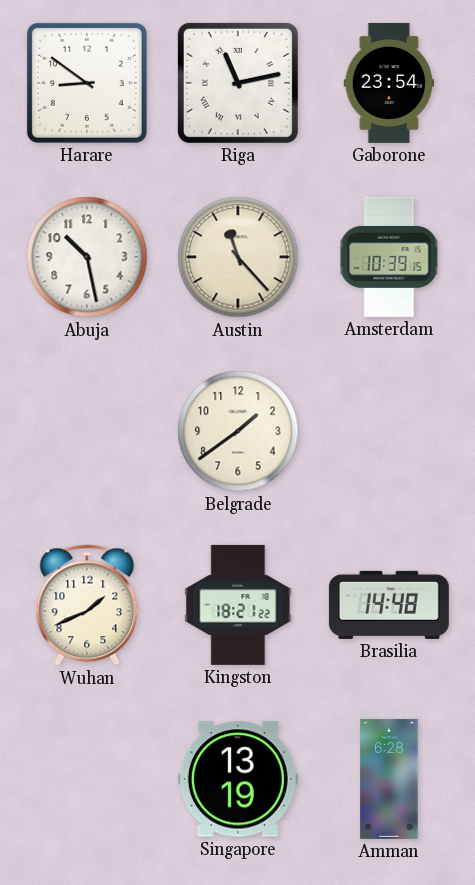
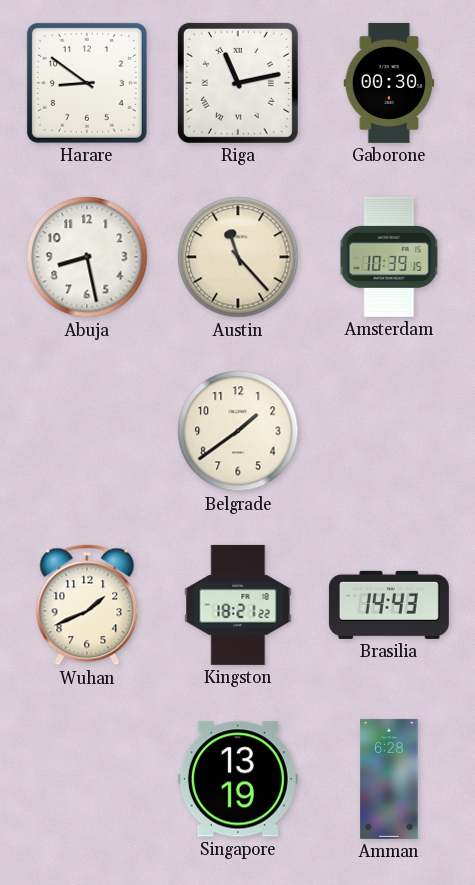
Gaborone: 23:54 -> 00:30 (389, 83)
Abuja: 10:28 -> 8:28 (87, 257)
Brasilia: 14:48 -> 14:43 (389, 605)
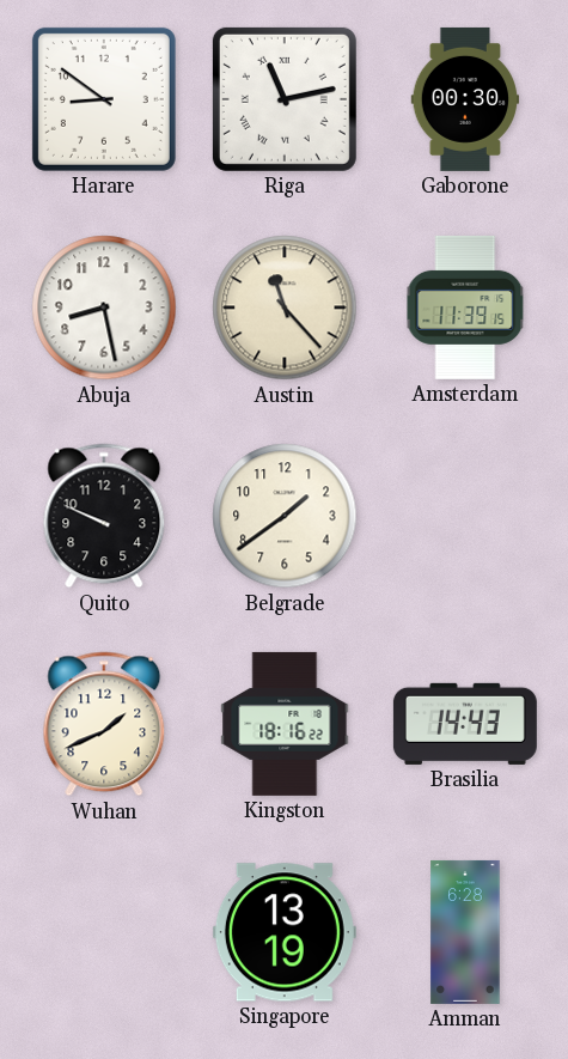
Amsterdam: 10:39 -> 11:39 (465, 308)
Quito: none -> 9:49 (104, 516)
Kingston: 18:21 -> 18:16 (285, 724)
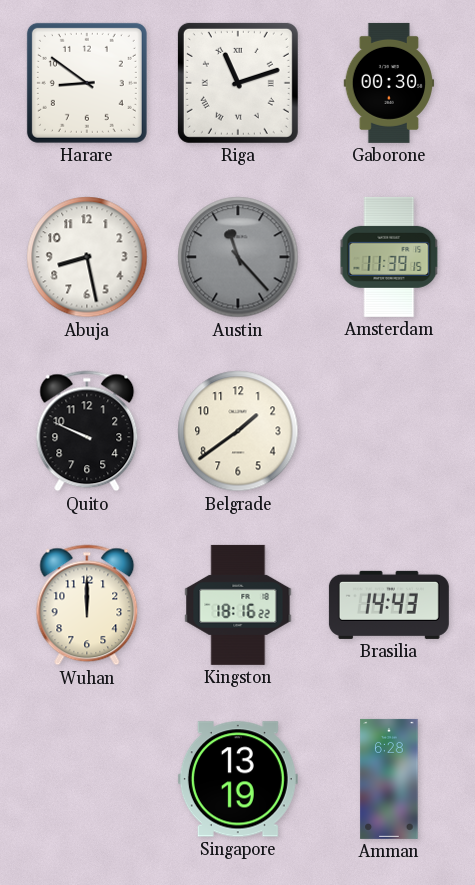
Riga: 11:13 -> 11:12 (238, 83)
Austin dial: cream -> grey (238, 257)
Wuhan: 1:41 -> 12:00 (87, 605)
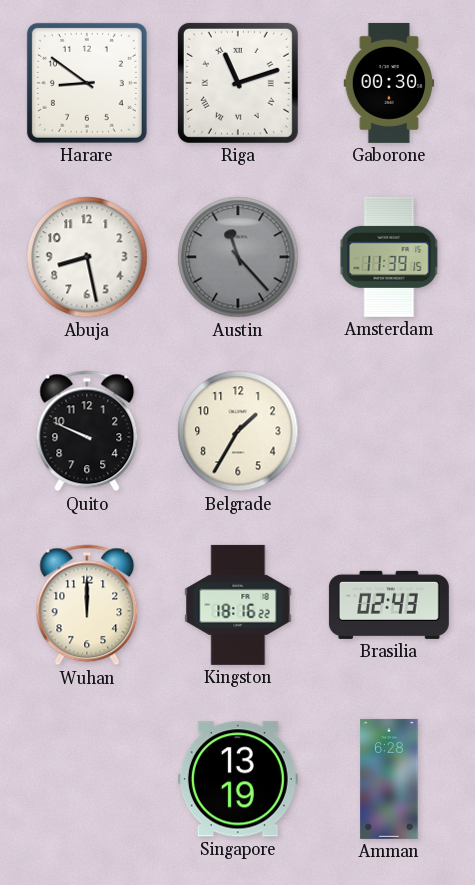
Belgrade: 1:39 -> 1:35 (238, 431)
Brasilia: 14:43 -> 02:43 (389, 605)
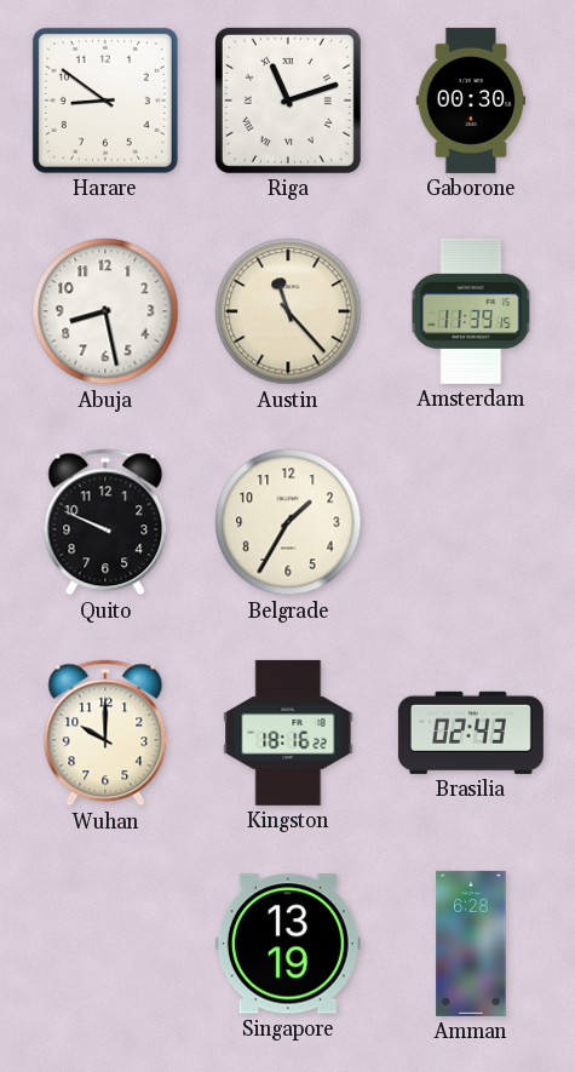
Austin dial: grey -> cream (288, 311)
Wuhan: 12:00 -> 10:00 (105, 733)
